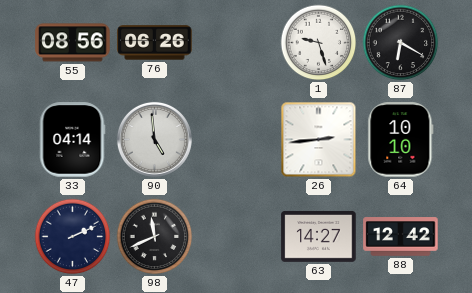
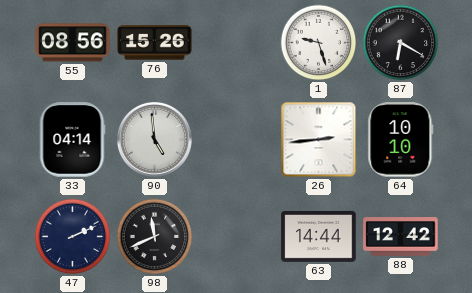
76: 06:26 -> 15:26 (155, 43)
63: 14:27 -> 14:44 (319, 236)
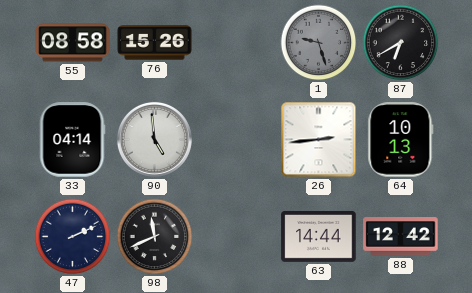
55: 08:56 -> 08:58 (73, 43)
1 dial: white -> grey (319, 43)
87: 6:20 -> 6:40 (401, 43)
64: 10:10 -> 10:13 (401, 140)
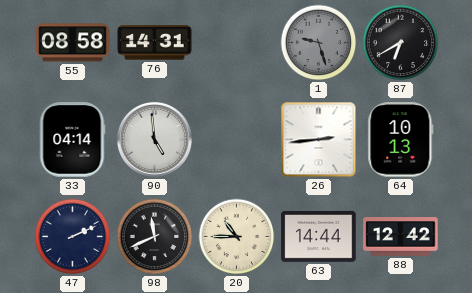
76: 15:26 -> 14:31 (155, 43)
20: none -> 10:45 (237, 237)
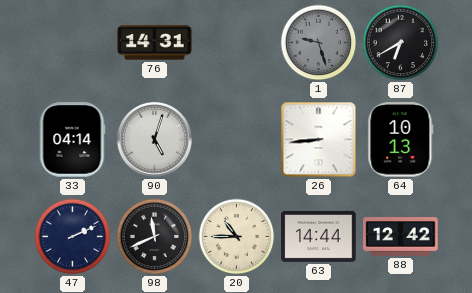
55: 08:58 -> none (73, 43)
90: 4:59 -> 5:03 (154, 139)
26: 2:44 -> 8:44 (319, 140)
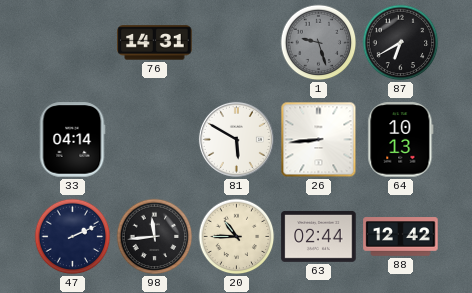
90: 5:03 -> none (154, 139)
81: none -> 5:50 (236, 139)
98: 11:41 -> 11:44 (155, 237)
63: 14:44 -> 02:44 (319, 236)
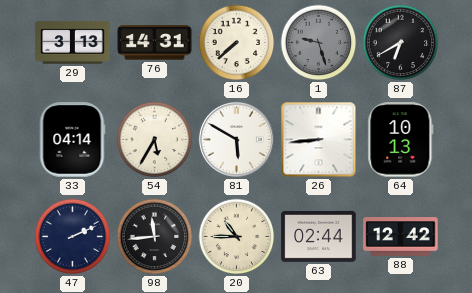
29: none -> 3:13 (73, 43)
16: none -> 7:38 (237, 43)
54: none -> 5:35 (155, 140)
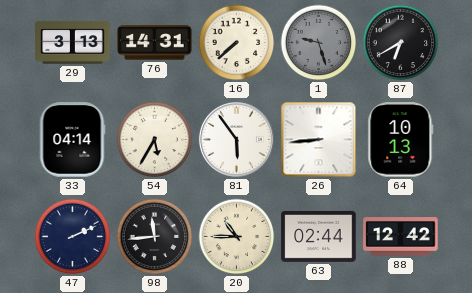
81: 5:50 -> 5:54 (236, 139)
